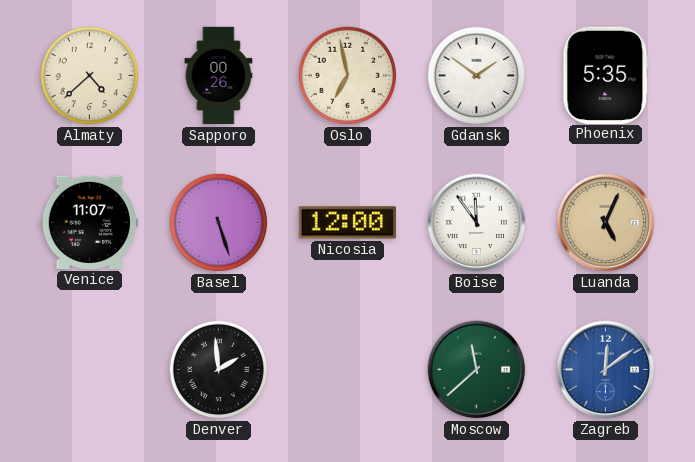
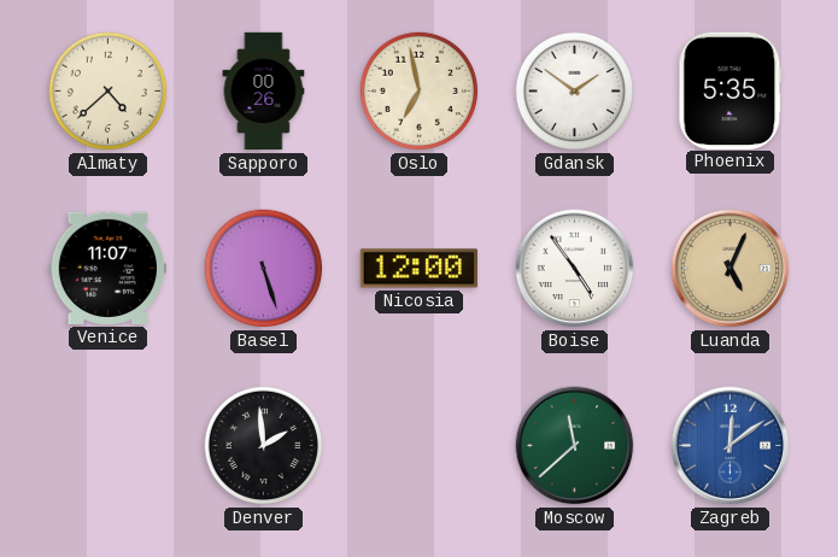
Boise: 11:54 -> 4:54 (575, 269)
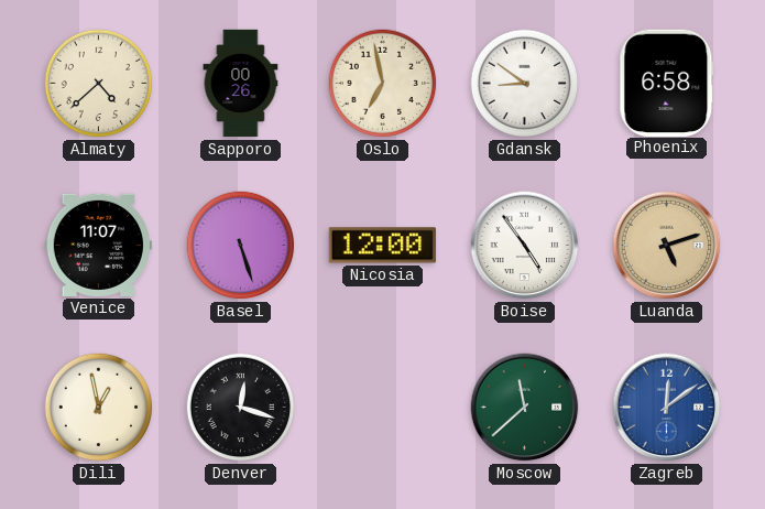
Gdansk: 1:51 -> 8:51 (525, 84)
Phoenix: 5:35 -> 6:58 (667, 83)
Luanda: 5:04 -> 5:12 (667, 246)
Dili: none -> 12:58 (99, 408)
Denver: 1:59 -> 12:18 (241, 408)
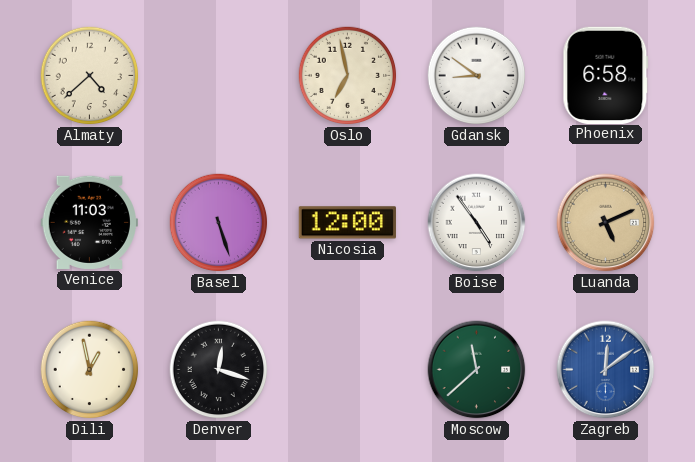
Sapporo: 00:26 -> none (241, 84)
Venice: 11:07 -> 11:03 (89, 222)
Luanda: 5:12 -> 5:11 (606, 223)
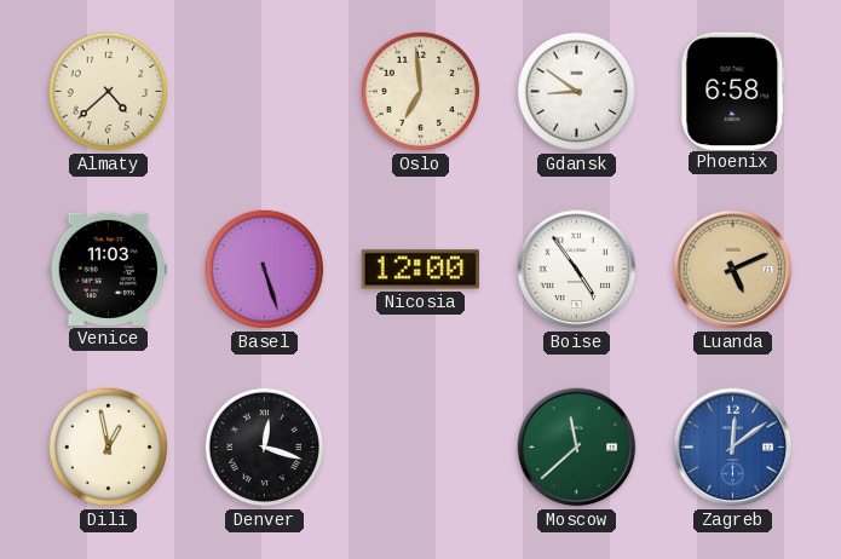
Oslo: 6:58 -> 6:59 (421, 92)
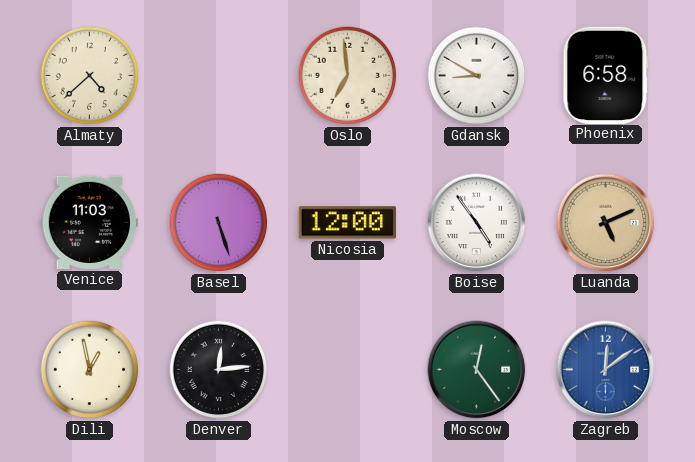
Gdansk: 8:51 -> 8:50 (477, 76)
Denver: 12:18 -> 12:14 (219, 370)
Moscow: 11:38 -> 12:24 (477, 370)
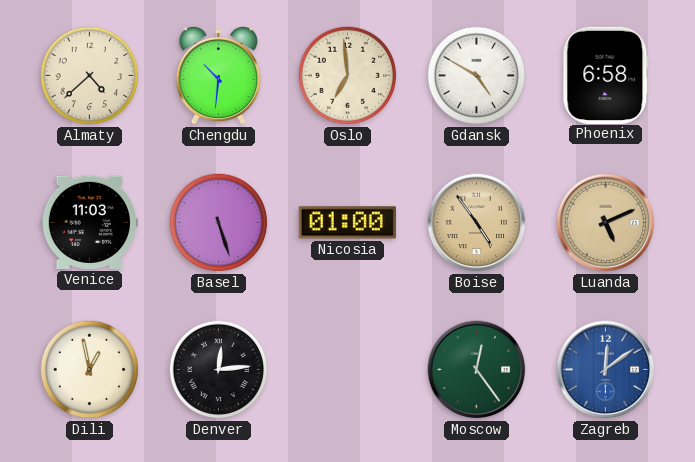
Chengdu: none -> 10:31 (218, 75)
Gdansk: 8:50 -> 4:50 (477, 76)
Nicosia: 12:00 -> 01:00 (347, 223)
Boise dial: white -> champagne (477, 223)
